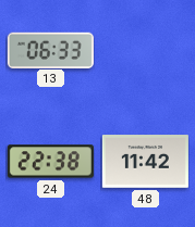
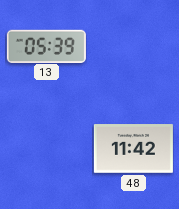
13: 06:33 -> 05:39 (46, 46)
24: 22:38 -> none (50, 162)
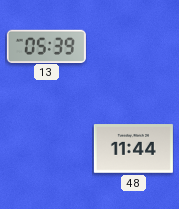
48: 11:42 -> 11:44 (133, 149)
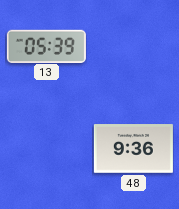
48: 11:44 -> 9:36 (133, 149)
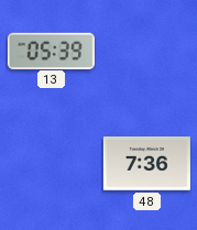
48: 9:36 -> 7:36 (146, 164)
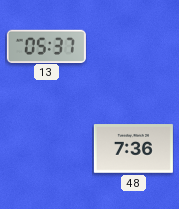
13: 05:39 -> 05:37 (46, 46)
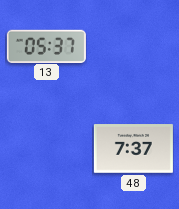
48: 7:36 -> 7:37 (133, 149)
